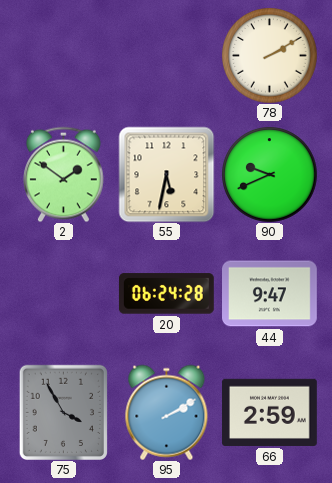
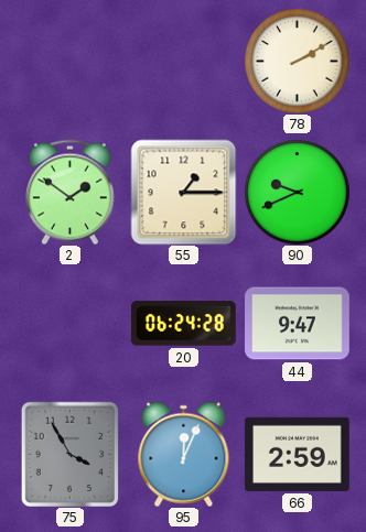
55: 5:32 -> 1:15 (183, 192)
95: 2:10 -> 12:04 (184, 454)
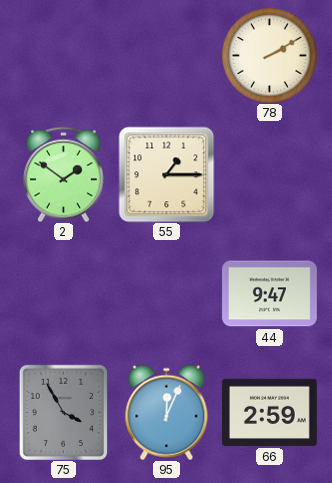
90: 9:41 -> none (297, 192)
20: 06:24 -> none (183, 324)
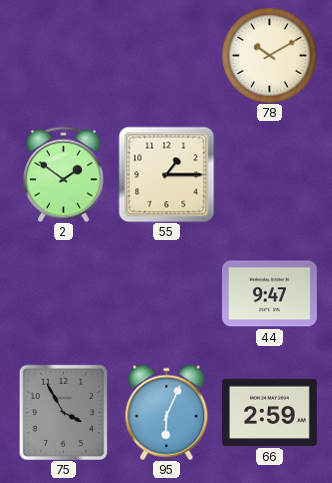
78: 2:10 -> 10:10 (269, 55)
95: 12:04 -> 6:04 (167, 412)
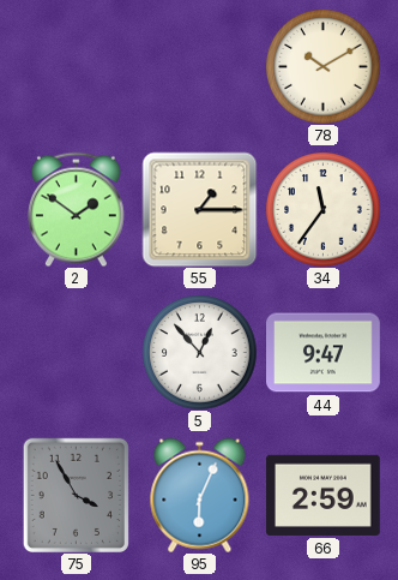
34: none -> 11:36 (322, 209)
5: none -> 12:53 (199, 352)
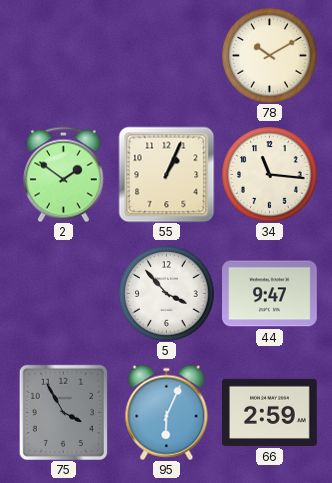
55: 1:15 -> 1:04 (166, 174)
34: 11:36 -> 11:16 (269, 174)
5: 12:53 -> 3:53 (166, 293)
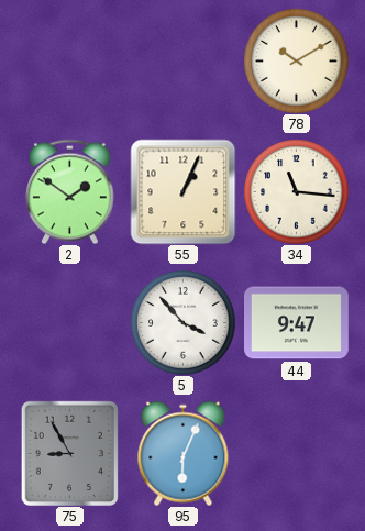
75: 3:55 -> 8:55 (69, 453)
66: 2:59 -> none (270, 412)
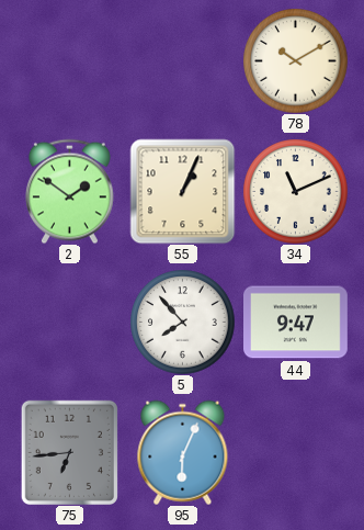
34: 11:16 -> 11:11 (295, 191)
5: 3:53 -> 7:53 (182, 322)
75: 8:55 -> 6:44 (69, 452)
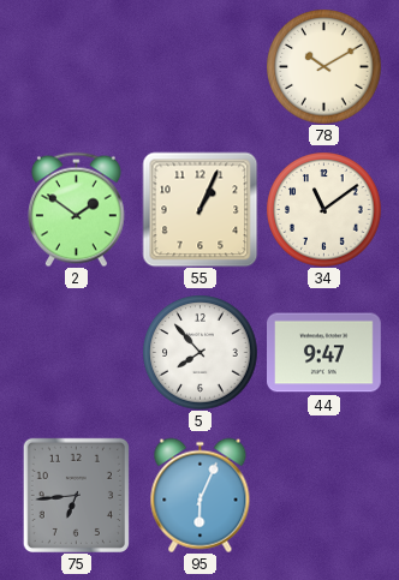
34: 11:11 -> 11:09 (323, 209)
